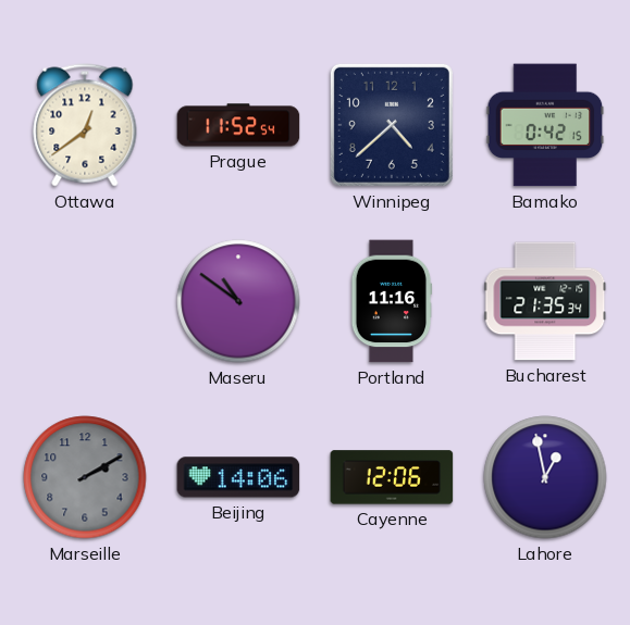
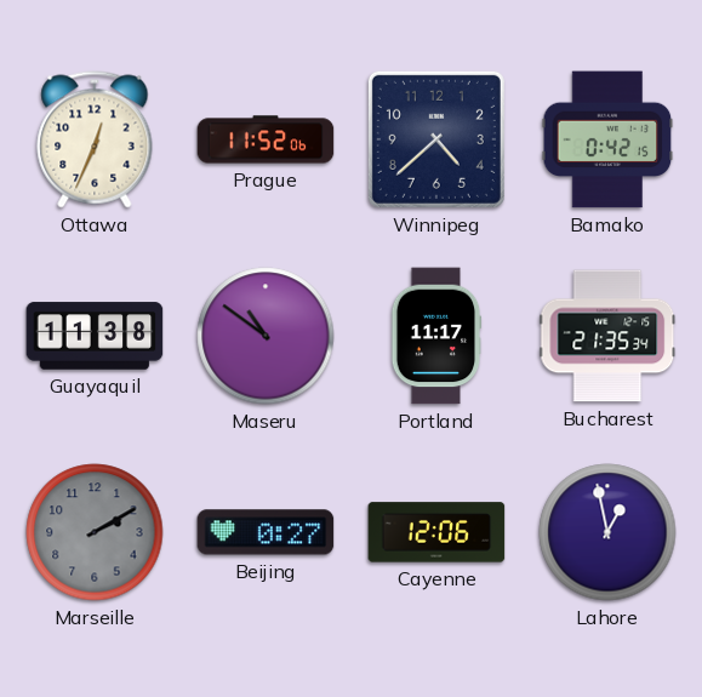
Ottawa: 12:39 -> 12:34 (95, 139)
Prague: 11:52:54 -> 11:52:06 (266, 139)
Guayaquil: none -> 11:38 (95, 336)
Portland: 11:16 -> 11:17 (436, 336)
Beijing: 14:06 -> 0:27 (266, 532)
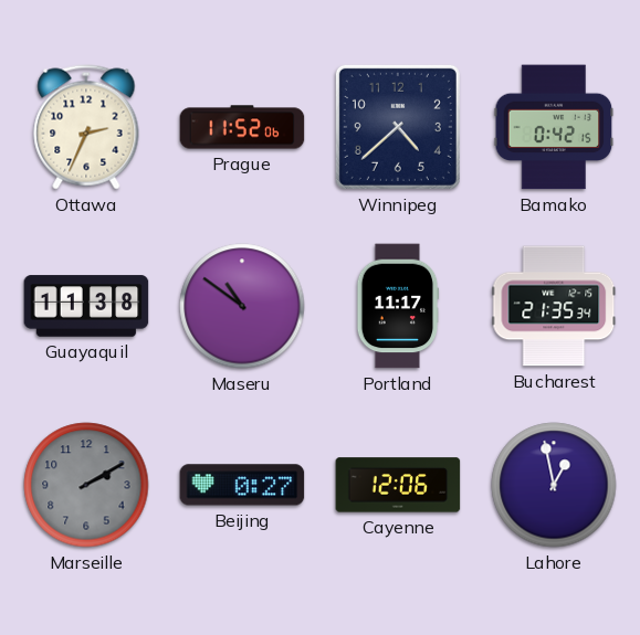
Ottawa: 12:34 -> 2:34 (86, 127)
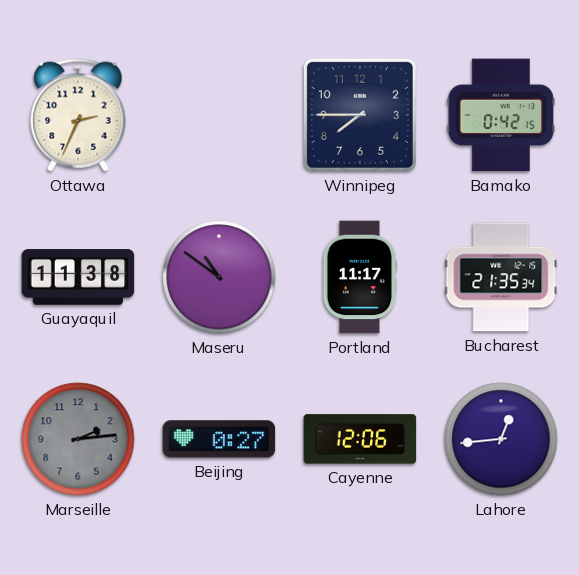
Prague: 11:52 -> none (242, 127)
Winnipeg: 4:38 -> 7:45 (360, 115)
Marseille: 2:10 -> 2:14 (78, 439)
Lahore: 12:58 -> 12:44 (501, 439)
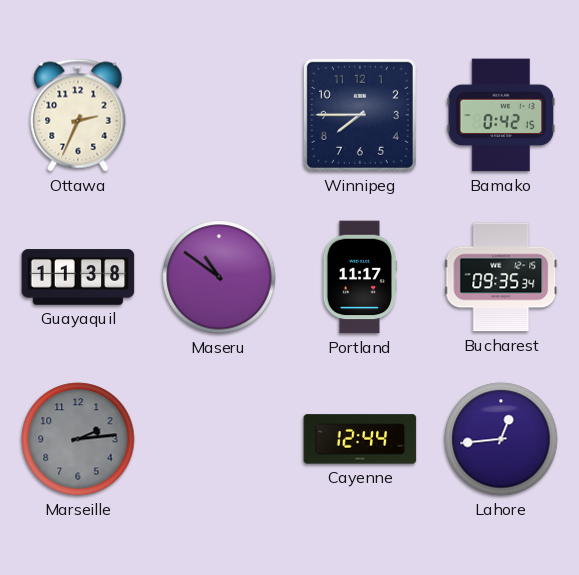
Bucharest: 21:35 -> 09:35 (501, 277)
Beijing: 0:27 -> none (219, 439)
Cayenne: 12:06 -> 12:44 (360, 439)
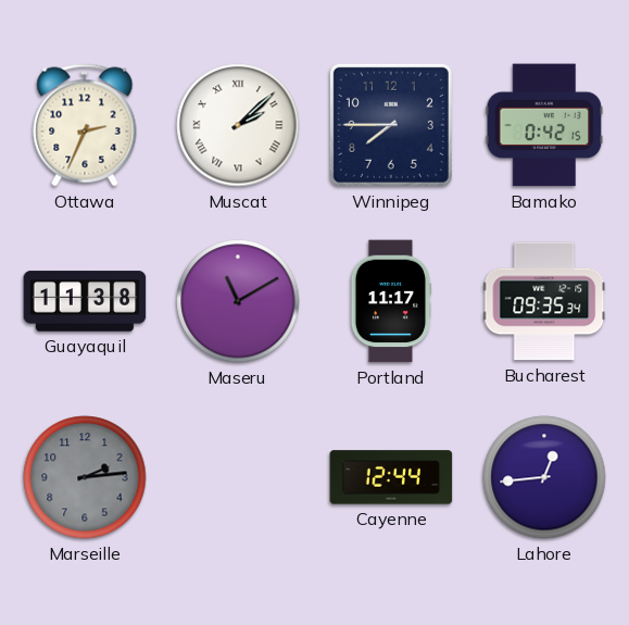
Muscat: none -> 2:08 (238, 125)
Maseru: 10:51 -> 11:10 (238, 301)
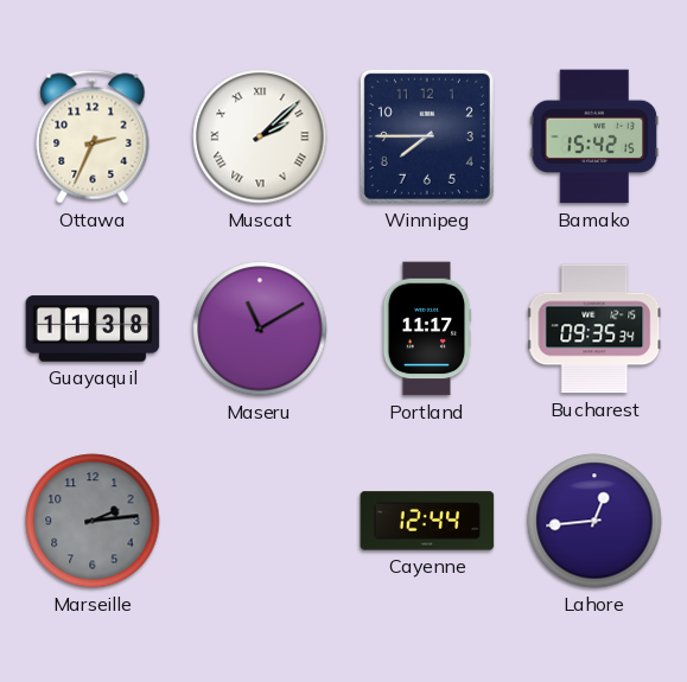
Bamako: 0:42 -> 15:42 (594, 136)
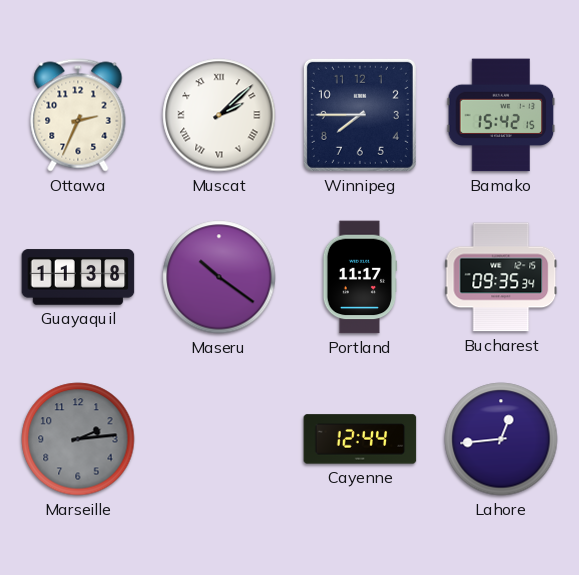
Maseru: 11:10 -> 10:21 (219, 277)
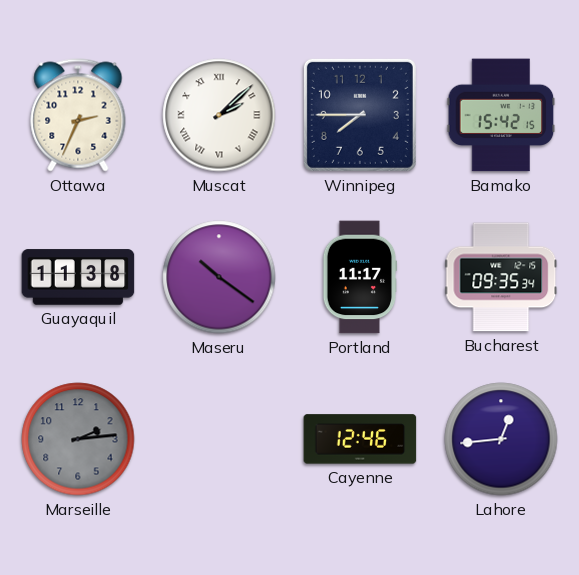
Cayenne: 12:44 -> 12:46 (360, 439)
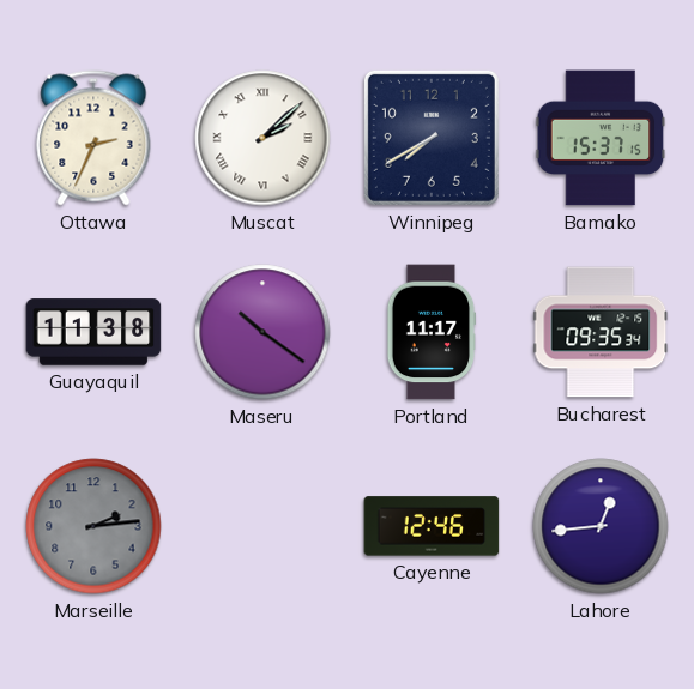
Winnipeg: 7:45 -> 7:40 (432, 138)
Bamako: 15:42 -> 15:37 (601, 138)
